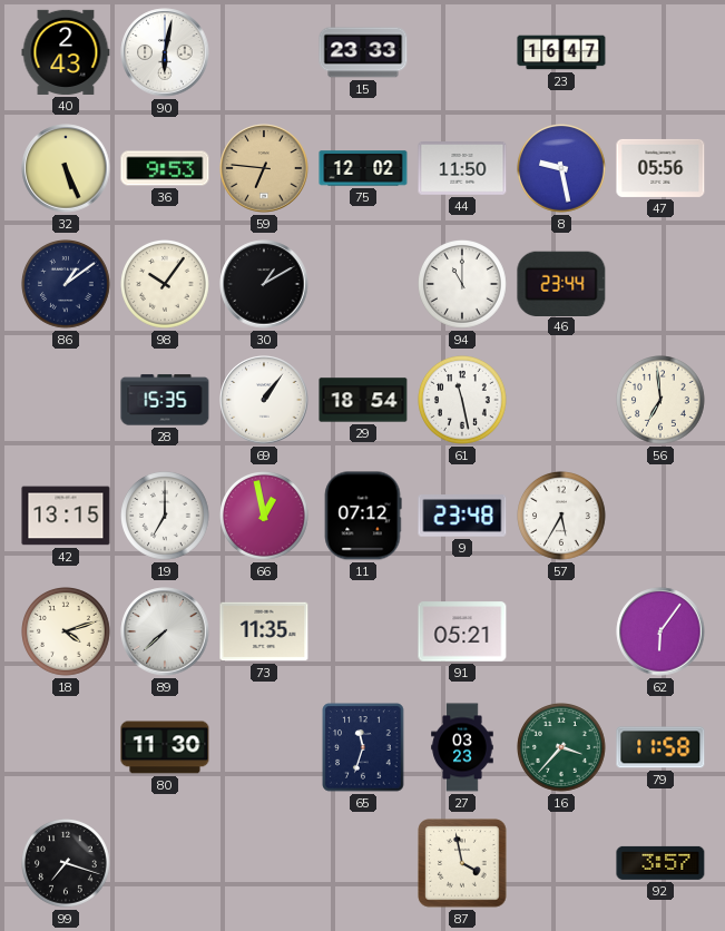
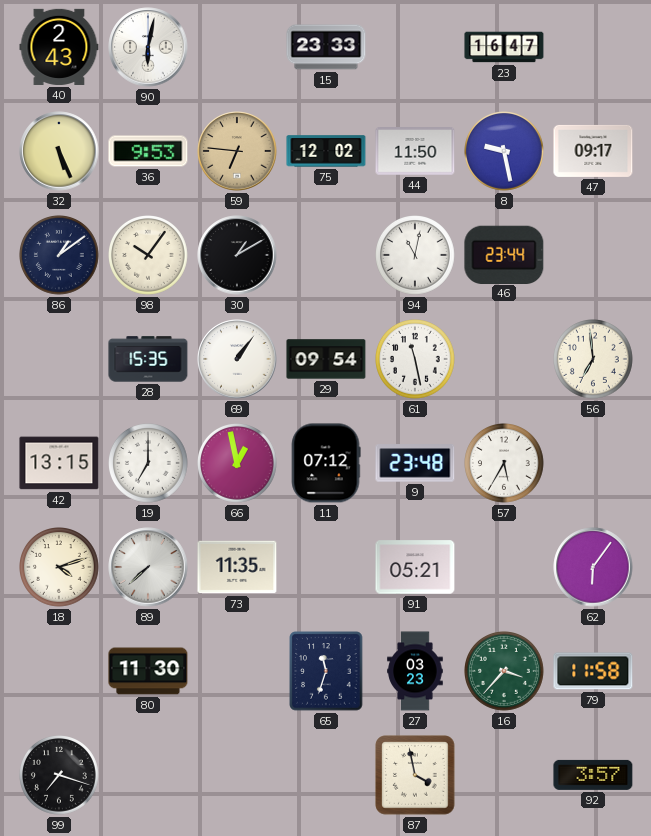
47: 05:56 -> 09:17 (593, 151)
94: 11:00 -> 11:02 (416, 256)
29: 18:54 -> 09:54 (326, 359)
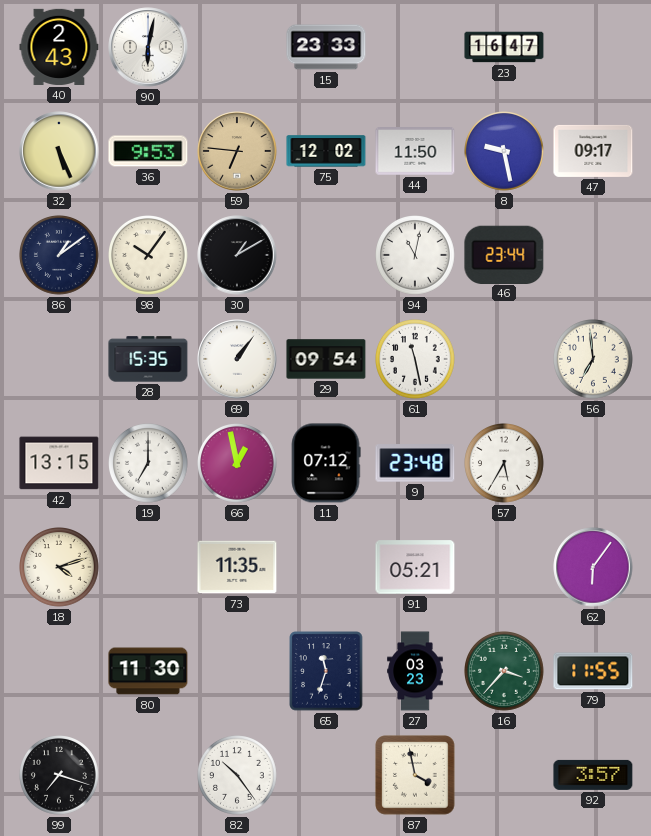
89: 7:38 -> none (148, 567)
79: 11:58 -> 11:55 (593, 671)
82: none -> 10:24 (238, 776)
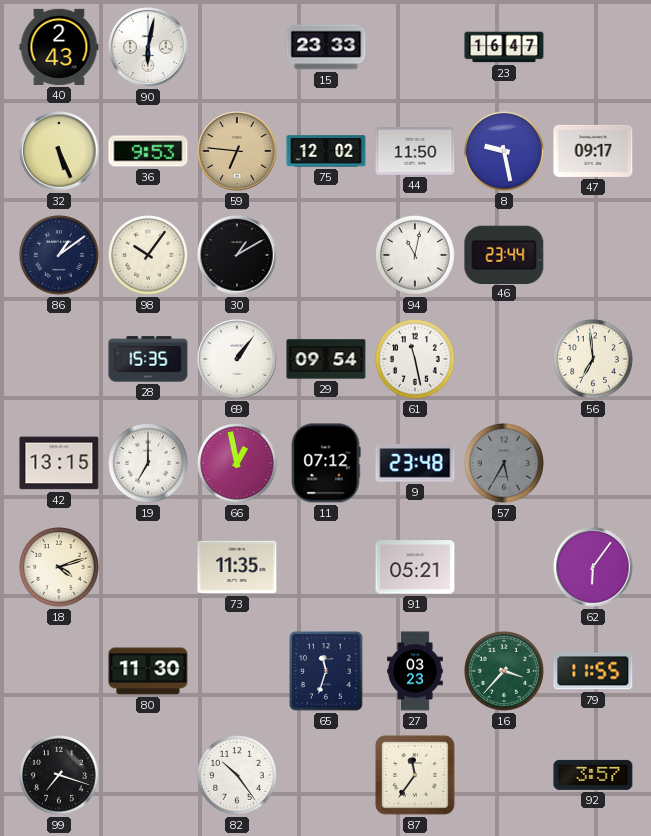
57 dial: white -> grey (505, 464)
87: 3:58 -> 11:36 (415, 775)
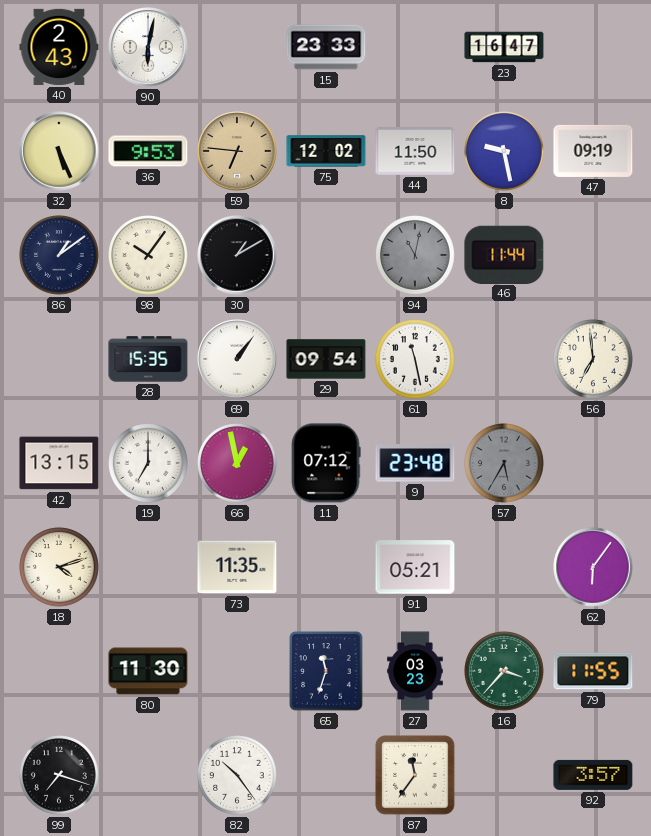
47: 09:17 -> 09:19 (593, 151)
94 dial: white -> grey (416, 256)
46: 23:44 -> 11:44 (504, 254)
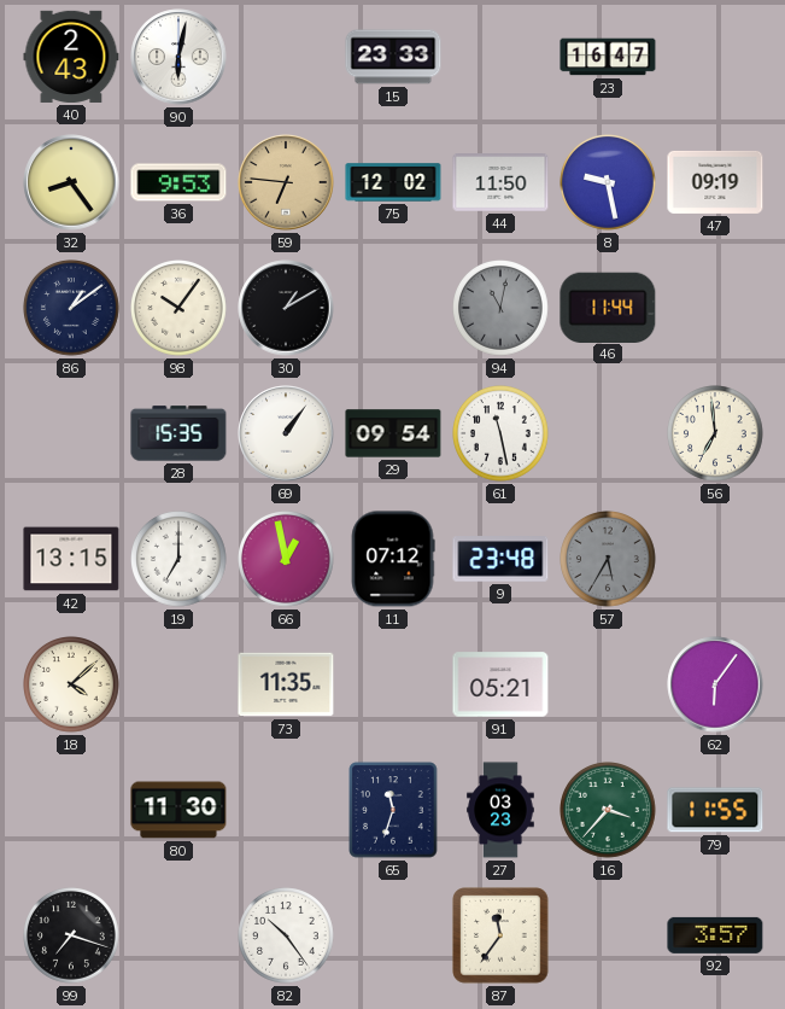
32: 5:26 -> 8:24 (71, 182)
18: 4:12 -> 4:08 (72, 686)
